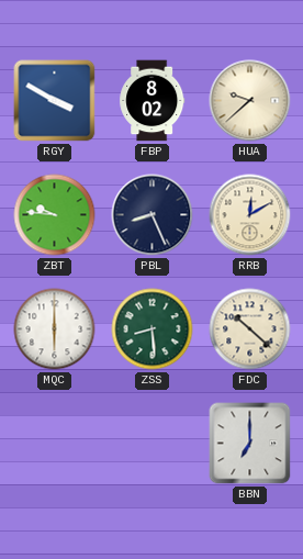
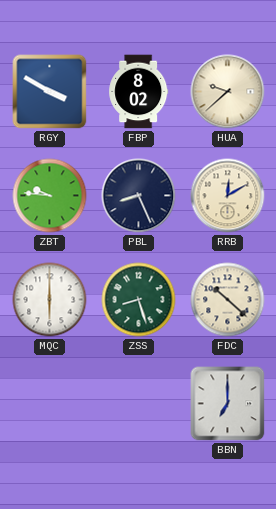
ZSS: 8:29 -> 8:27 (139, 300)
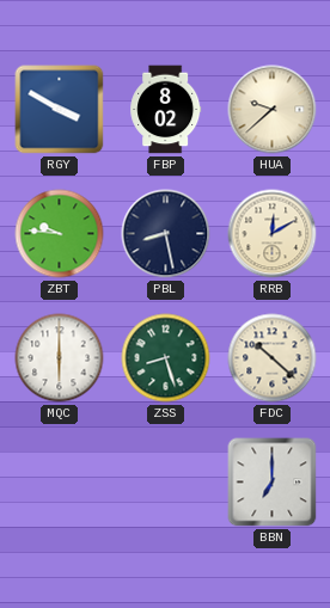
PBL: 8:26 -> 8:28 (166, 234)
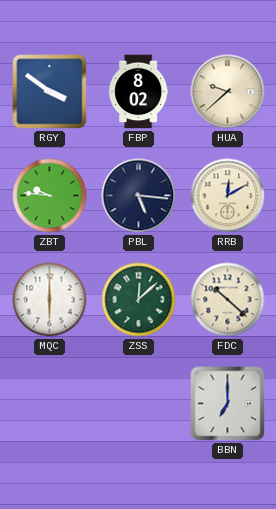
RGY: 3:50 -> 3:51 (50, 92)
PBL: 8:28 -> 5:16 (139, 196)
ZSS: 8:27 -> 12:08 (139, 300)
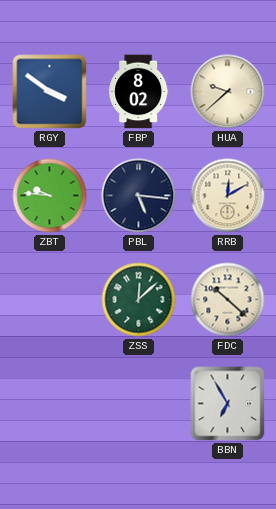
MQC: 6:00 -> none (50, 300)
BBN: 7:00 -> 6:55 (228, 404)
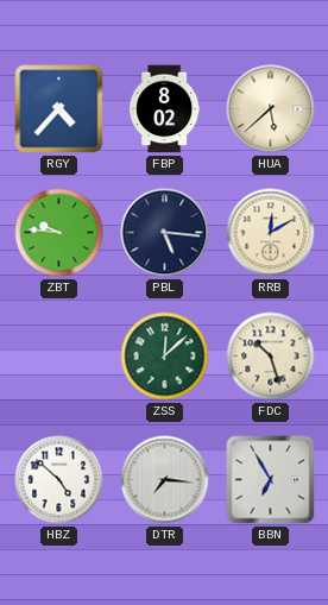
RGY: 3:51 -> 4:37 (59, 109)
HUA: 9:38 -> 5:38 (271, 109)
FDC: 10:22 -> 10:27 (271, 357)
HBZ: none -> 4:52 (59, 480)
DTR: none -> 7:16 (165, 480)
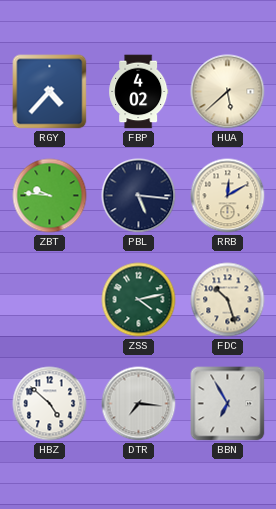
FBP: 8:02 -> 4:02 (139, 92)
ZSS: 12:08 -> 4:13 (139, 300)
